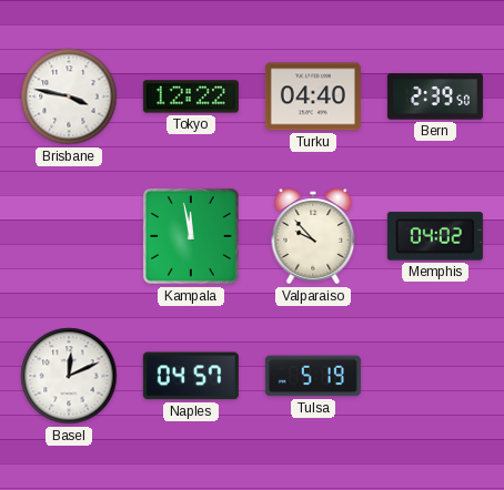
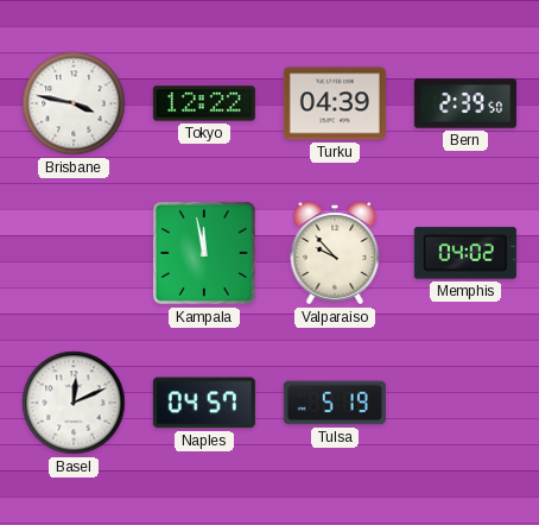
Turku: 04:40 -> 04:39 (335, 103)
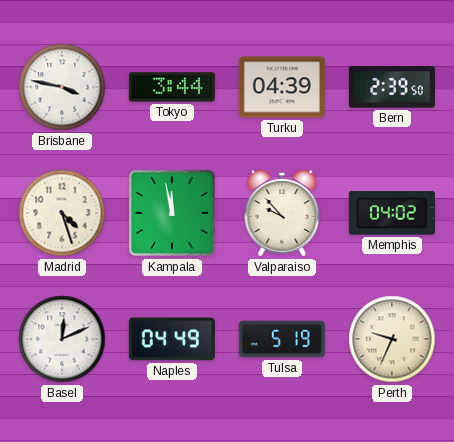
Tokyo: 12:22 -> 3:44 (172, 87)
Madrid: none -> 4:27 (62, 213)
Naples: 04:57 -> 04:49 (172, 339)
Perth: none -> 9:34 (392, 339)
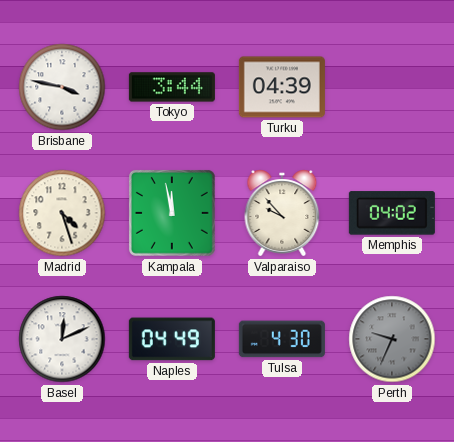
Bern: 2:39 -> none (392, 87)
Tulsa: 5:19 -> 4:30 (282, 339)
Perth dial: cream -> grey (392, 339)
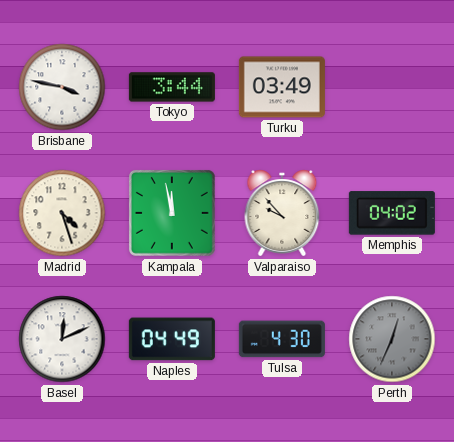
Turku: 04:39 -> 03:49 (282, 87)
Perth: 9:34 -> 12:34 (392, 339)
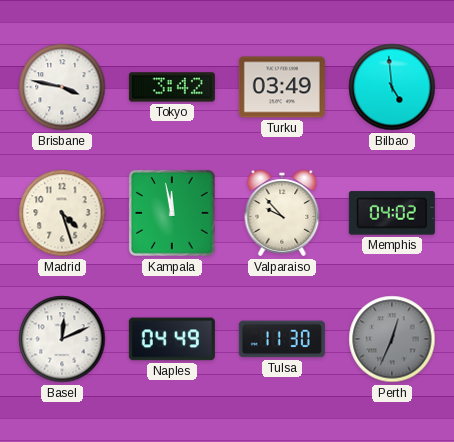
Tokyo: 3:44 -> 3:42 (172, 87)
Bilbao: none -> 4:59 (392, 87)
Tulsa: 4:30 -> 11:30 (282, 339)
